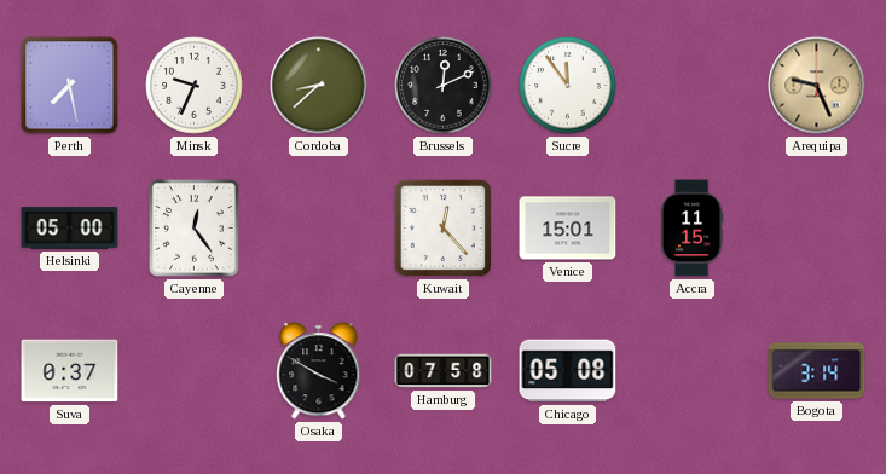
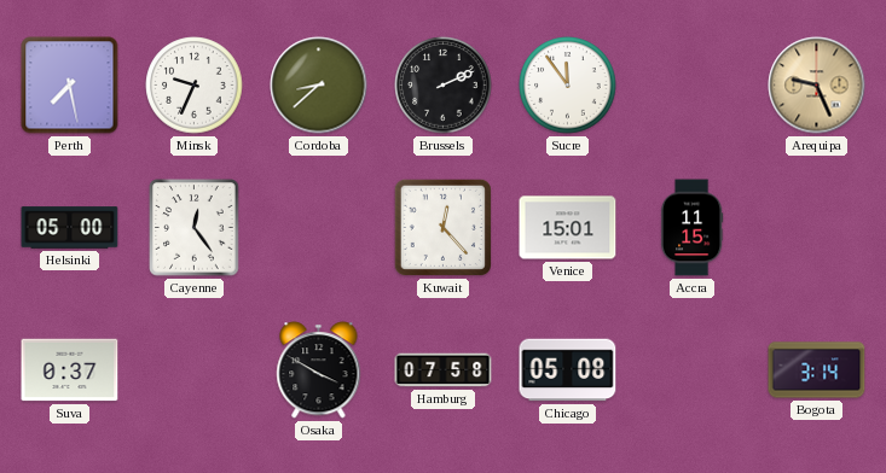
Brussels: 12:11 -> 2:11 (444, 86)
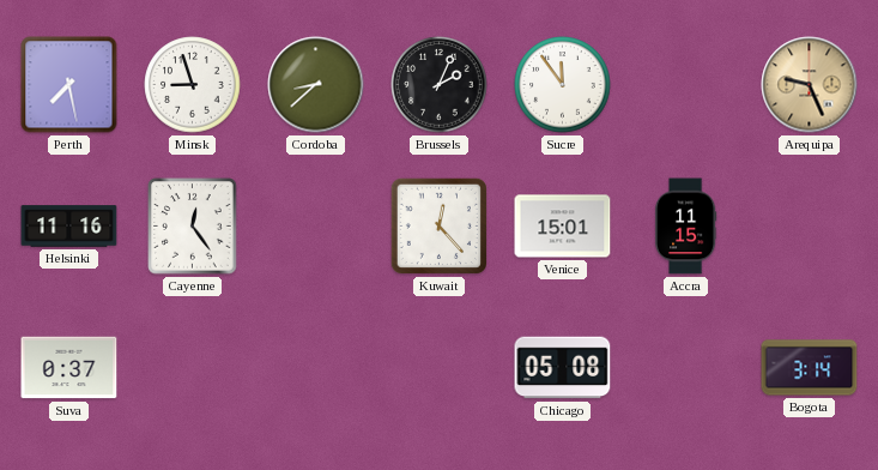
Minsk: 9:34 -> 8:57 (193, 85)
Brussels: 2:11 -> 2:04 (440, 85)
Helsinki: 05:00 -> 11:16 (69, 227)
Osaka: 3:50 -> none (319, 370)
Hamburg: 07:58 -> none (444, 370)
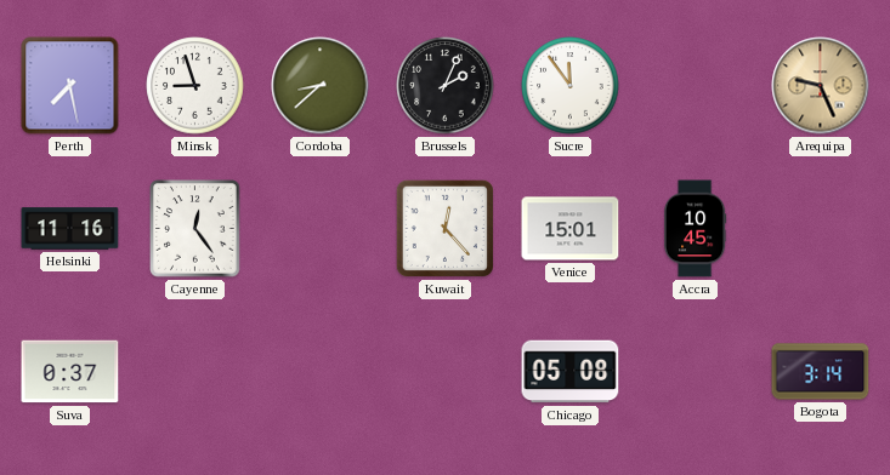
Accra: 11:15 -> 10:45 (695, 229)
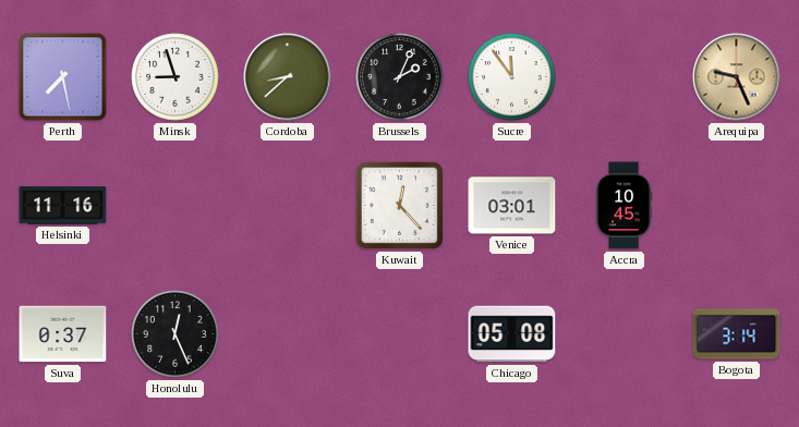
Cayenne: 12:24 -> none (195, 229)
Venice: 15:01 -> 03:01 (512, 206)
Honolulu: none -> 12:26 (175, 334)
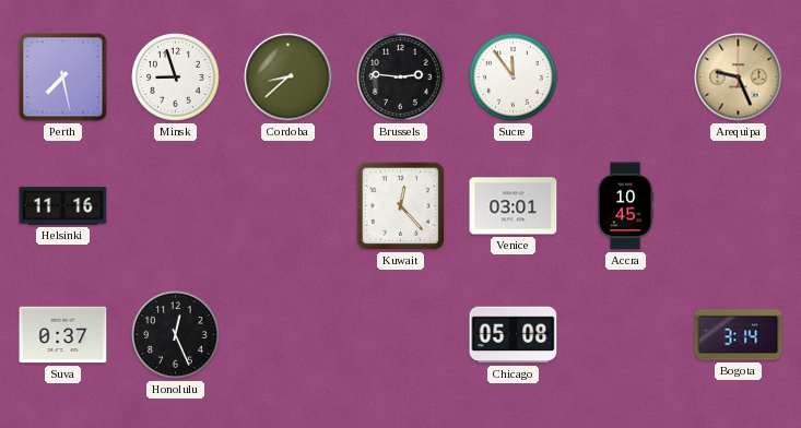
Brussels: 2:04 -> 2:46 (401, 78)
